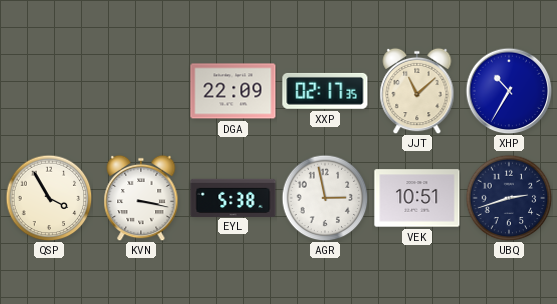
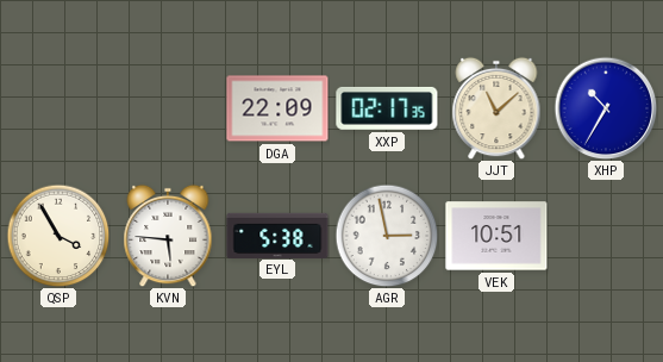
KVN: 3:17 -> 5:46 (168, 236)
UBQ: 2:42 -> none (509, 198)
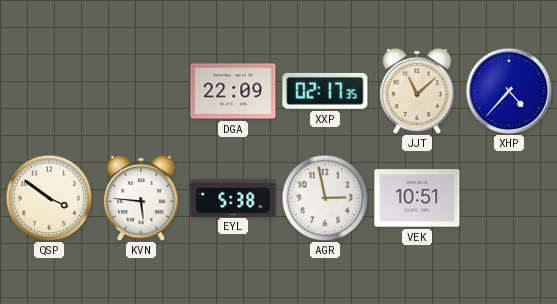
XHP: 10:35 -> 4:37 (509, 91)
QSP: 3:55 -> 3:51 (49, 198)
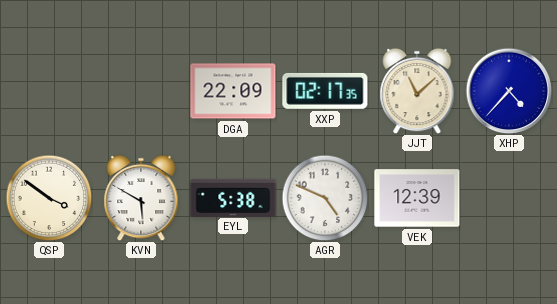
KVN: 5:46 -> 5:50 (141, 198)
AGR: 2:58 -> 4:49 (325, 198)
VEK: 10:51 -> 12:39 (417, 198)
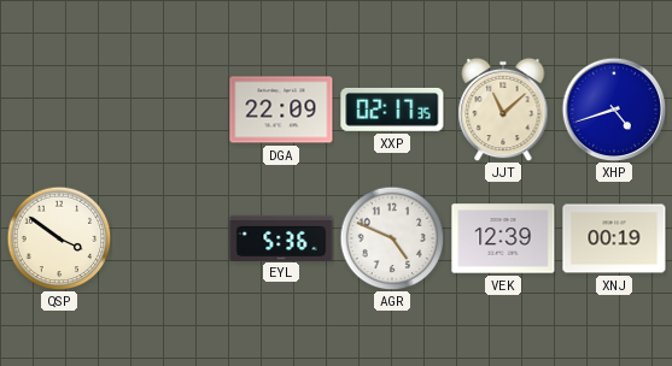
XHP: 4:37 -> 4:42 (614, 110)
KVN: 5:50 -> none (141, 198)
EYL: 5:38 -> 5:36 (281, 237)
XNJ: none -> 00:19 (614, 238)
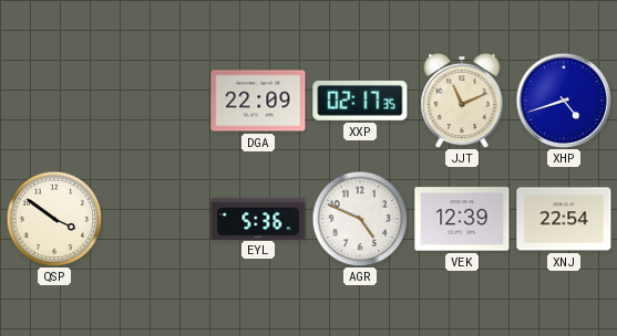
JJT: 11:08 -> 11:11 (462, 101)
XNJ: 00:19 -> 22:54 (564, 219)
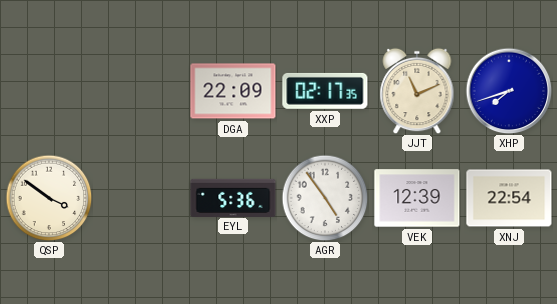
XHP: 4:42 -> 7:42 (509, 91)
AGR: 4:49 -> 4:54 (325, 198)
